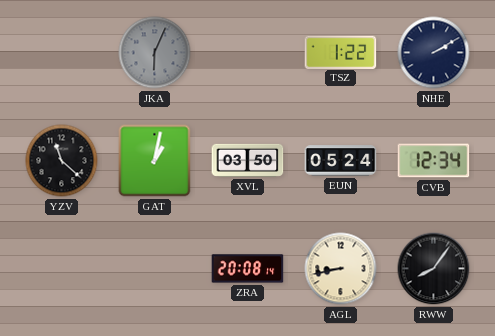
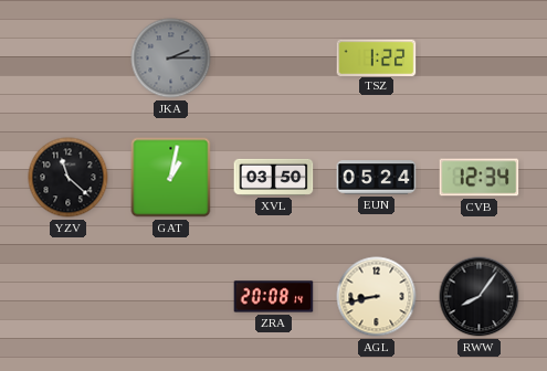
JKA: 6:04 -> 2:15 (171, 59)
NHE: 2:10 -> none (434, 53)
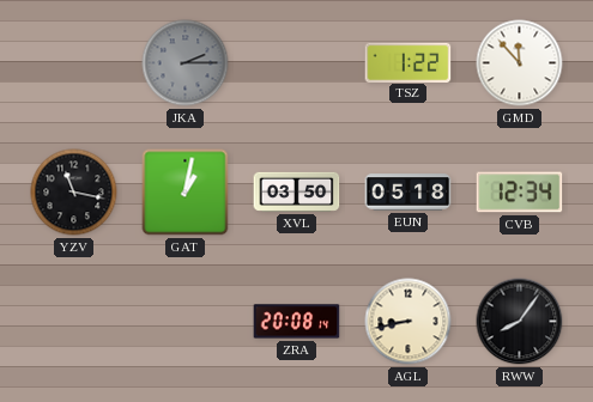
GMD: none -> 11:53 (520, 63)
YZV: 11:22 -> 11:17 (74, 193)
EUN: 05:24 -> 05:18 (409, 193)
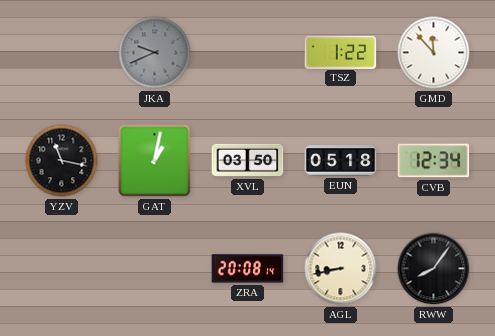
JKA: 2:15 -> 9:41 (155, 53)
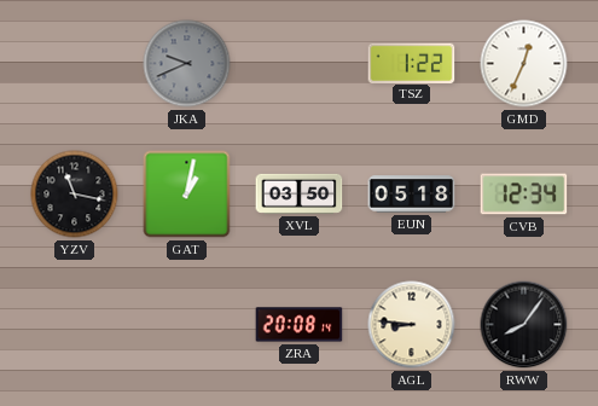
GMD: 11:53 -> 12:34 (524, 64)
AGL: 8:43 -> 8:46 (412, 325)
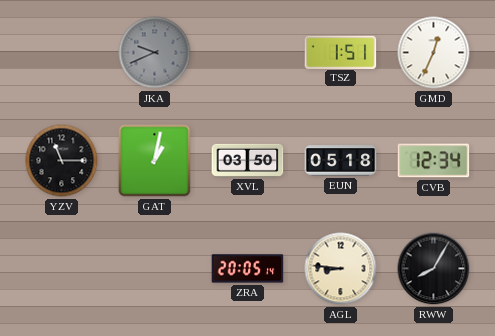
TSZ: 1:22 -> 1:51 (341, 52)
YZV: 11:17 -> 11:15 (62, 161)
ZRA: 20:08 -> 20:05 (248, 269)
RWW: 8:06 -> 8:05 (434, 269)
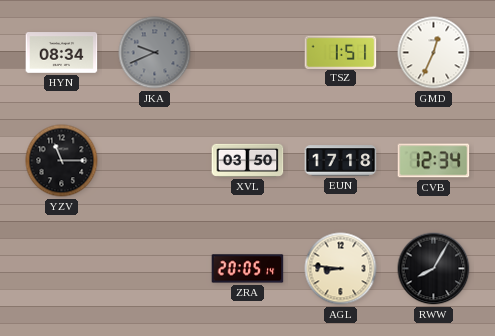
HYN: none -> 08:34 (62, 53)
GAT: 1:02 -> none (155, 161)
EUN: 05:18 -> 17:18 (341, 161)
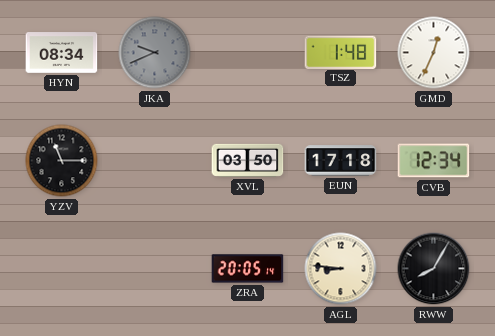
TSZ: 1:51 -> 1:48 (341, 52)
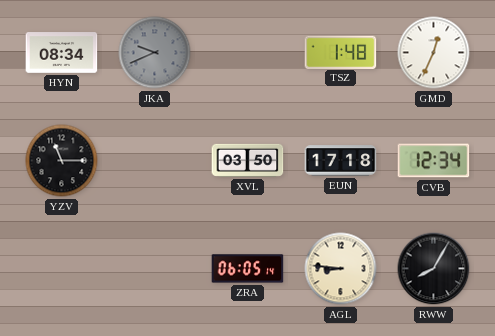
ZRA: 20:05 -> 06:05 (248, 269)
